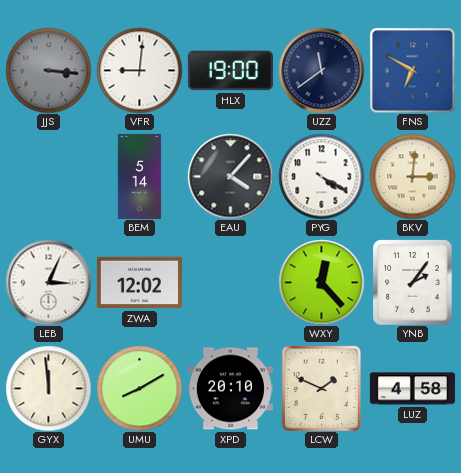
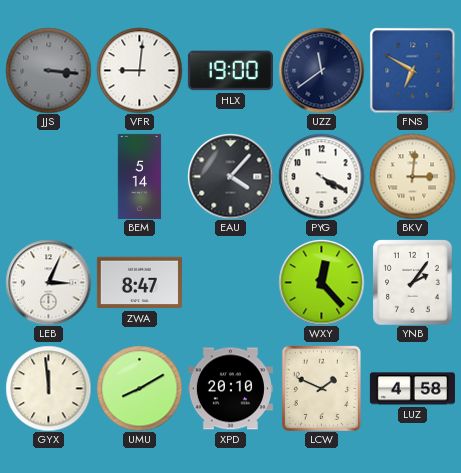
ZWA: 12:02 -> 8:47 (139, 283)
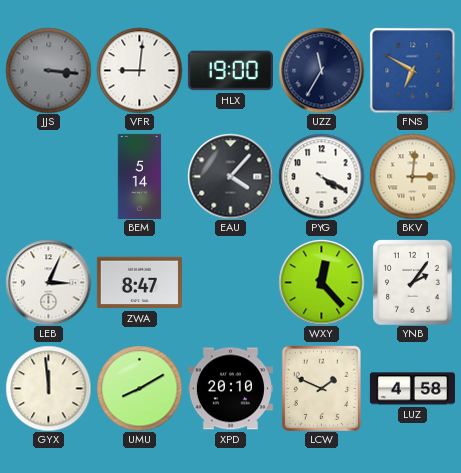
UZZ: 11:39 -> 11:35 (321, 70)
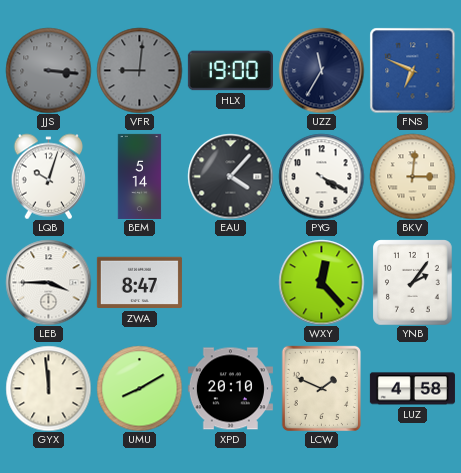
VFR dial: white -> grey (139, 70)
FNS: 6:50 -> 6:49 (412, 70)
LQB: none -> 10:03 (49, 176)
LEB: 3:04 -> 3:45 (48, 282)
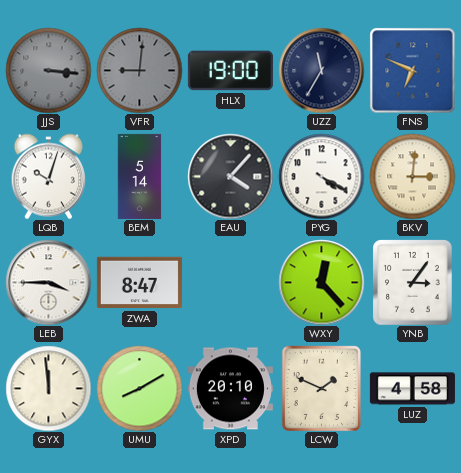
YNB: 2:06 -> 3:06 (413, 282)
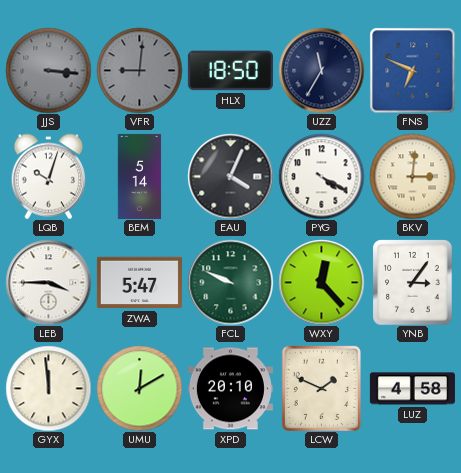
HLX: 19:00 -> 18:50 (230, 71)
EAU: 4:07 -> 4:04 (230, 176)
ZWA: 8:47 -> 5:47 (139, 283)
FCL: none -> 9:49 (230, 282)
UMU: 8:10 -> 12:10 (139, 388)
